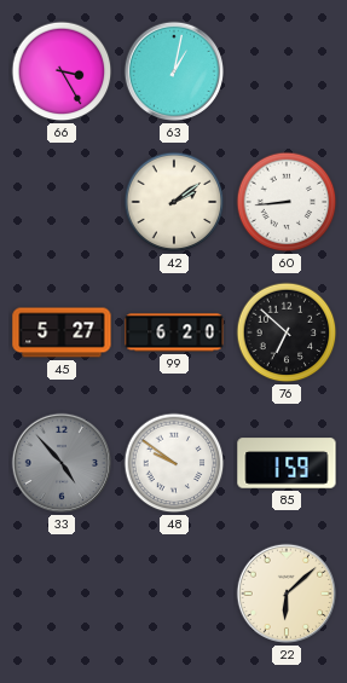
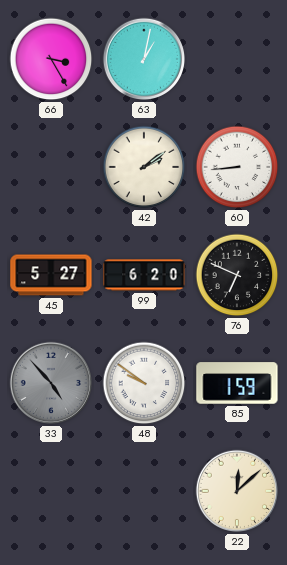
76: 6:52 -> 6:49 (237, 275)
22: 6:08 -> 12:08 (237, 491)
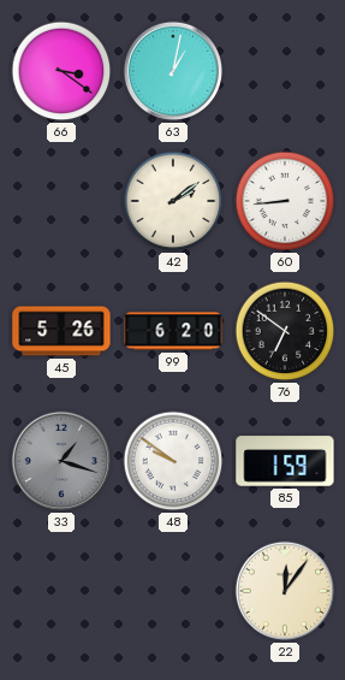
66: 3:25 -> 3:21 (61, 71)
45: 5:27 -> 5:26 (61, 331)
76: 6:49 -> 6:51 (285, 331)
33: 4:53 -> 1:18 (61, 461)
22: 12:08 -> 12:06 (285, 591)
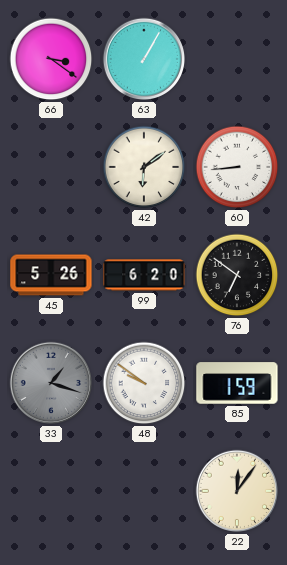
63: 1:02 -> 1:05 (144, 59)
42: 2:09 -> 6:09 (144, 167)
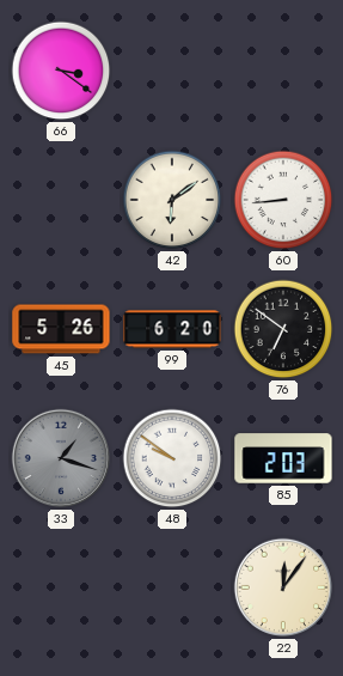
63: 1:05 -> none (144, 59)
85: 1:59 -> 2:03 (283, 458)
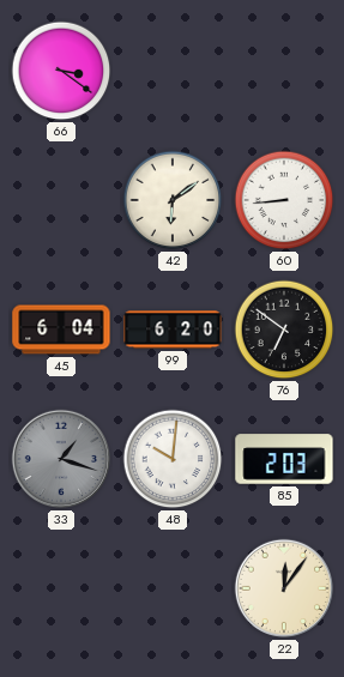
45: 5:26 -> 6:04 (61, 330)
48: 9:51 -> 10:01 (173, 459)
